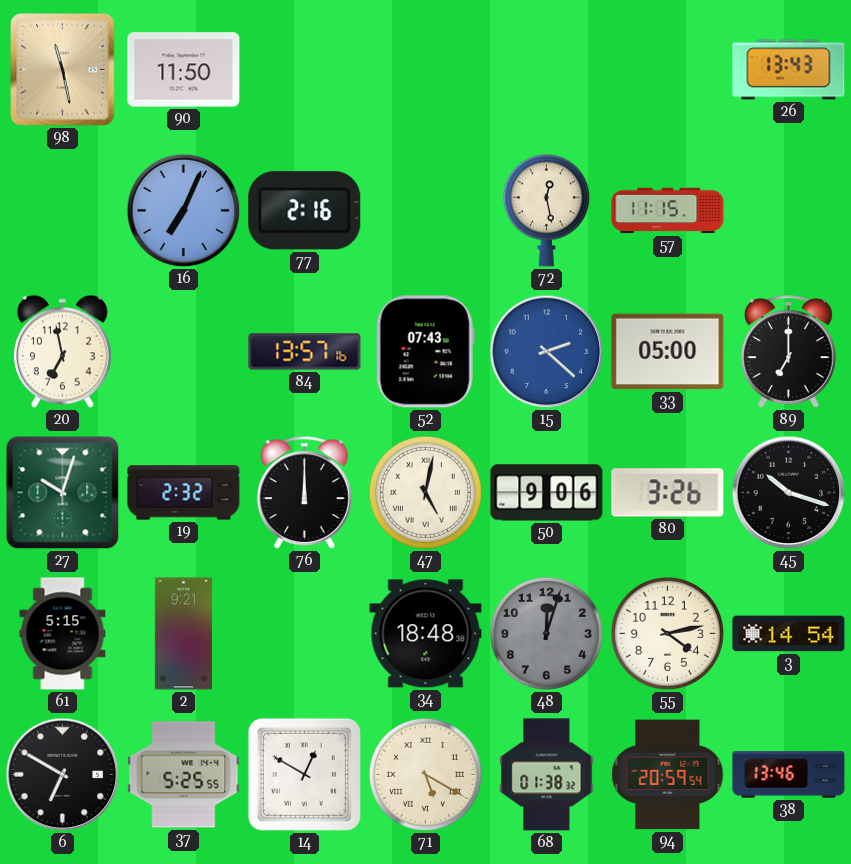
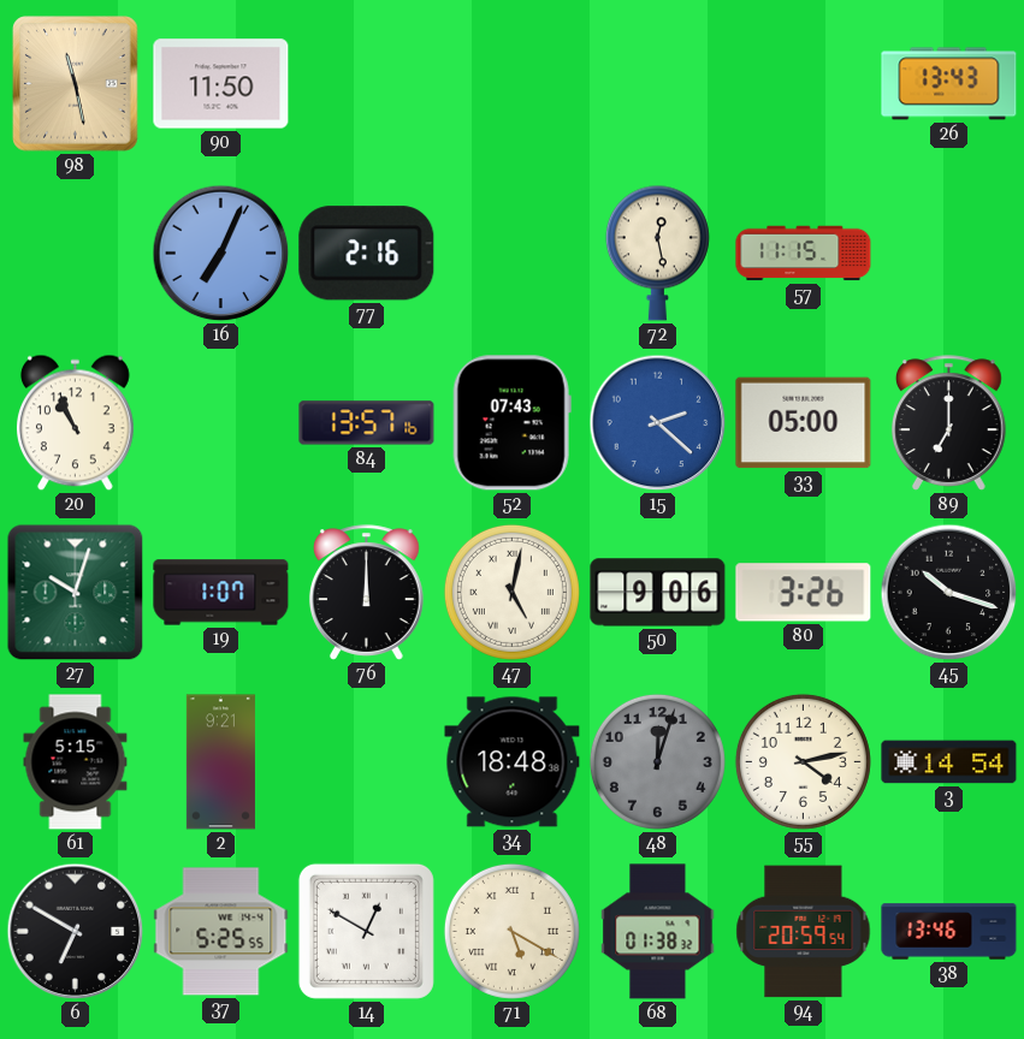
20: 6:58 -> 10:56 (75, 423)
19: 2:32 -> 1:07 (221, 593)
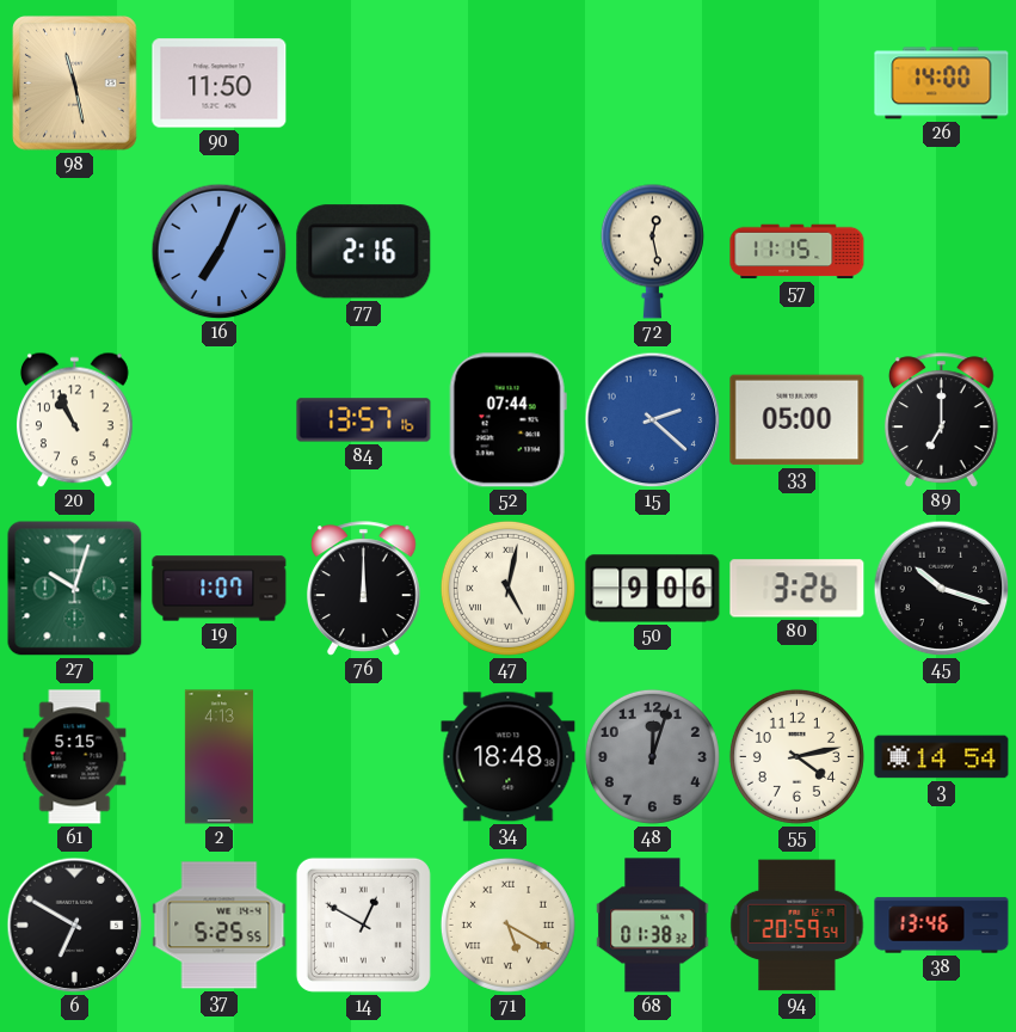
26: 13:43 -> 14:00 (942, 84)
52: 07:43 -> 07:44 (507, 420)
2: 9:21 -> 4:13 (218, 757)
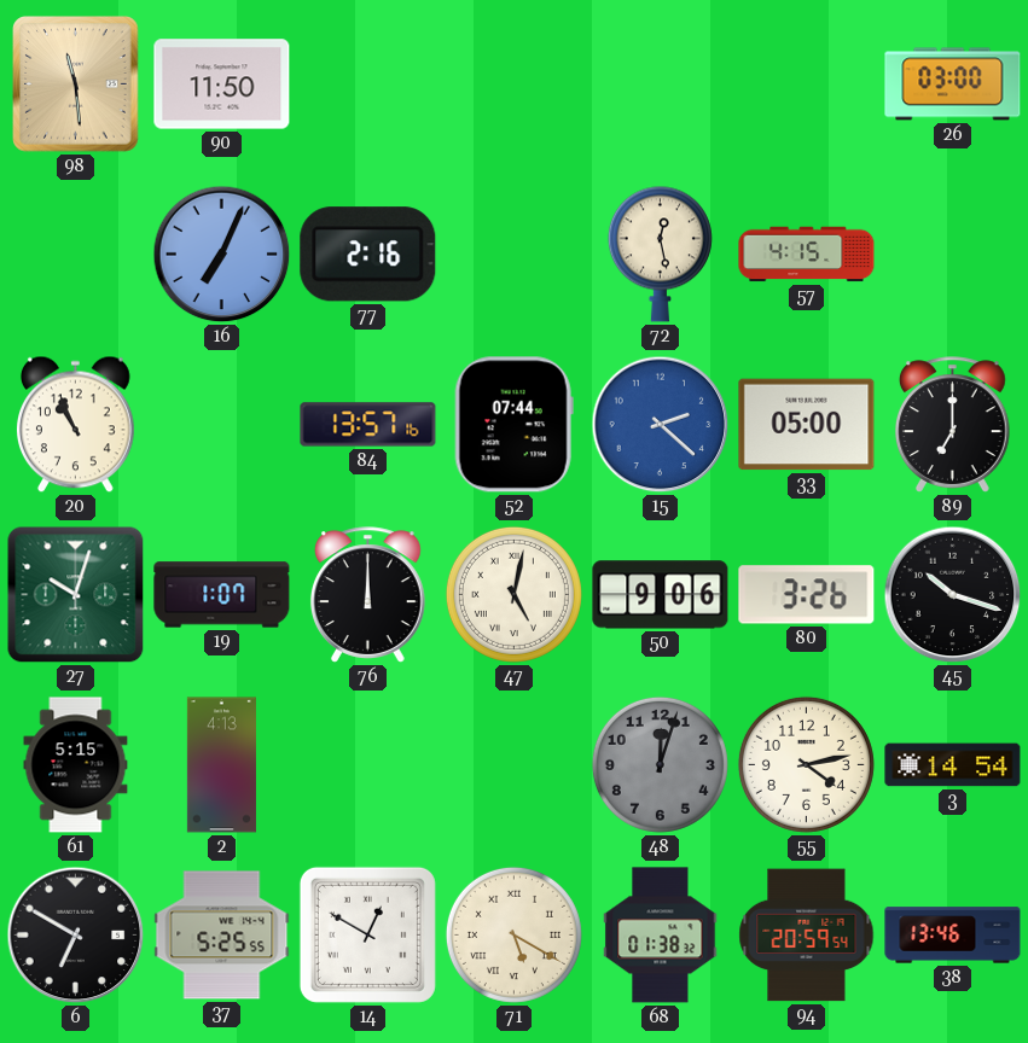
98: 11:28 -> 11:29 (76, 85)
26: 14:00 -> 03:00 (953, 85)
57: 11:15 -> 4:15 (807, 255)
34: 18:48 -> none (509, 757)
